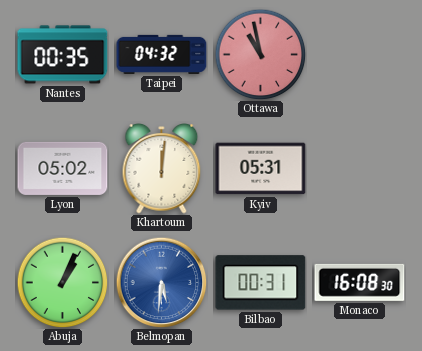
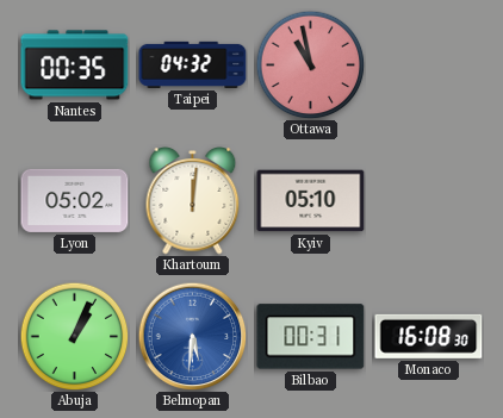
Kyiv: 05:31 -> 05:10 (311, 201)
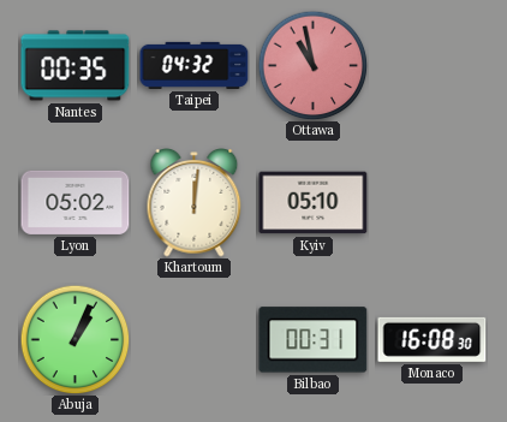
Belmopan: 5:31 -> none (192, 336)
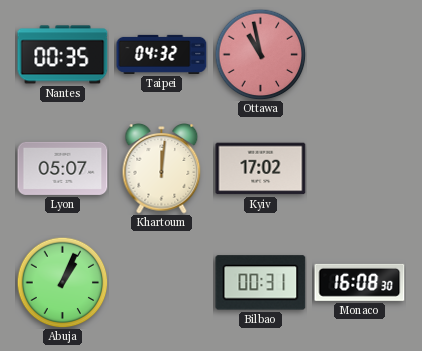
Lyon: 05:02 -> 05:07 (63, 168)
Kyiv: 05:10 -> 17:02 (261, 169)
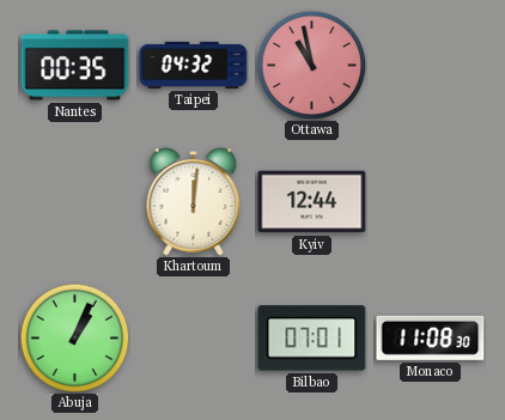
Lyon: 05:07 -> none (63, 168)
Kyiv: 17:02 -> 12:44 (312, 202)
Bilbao: 00:31 -> 07:01 (312, 339)
Monaco: 16:08 -> 11:08 (431, 337)
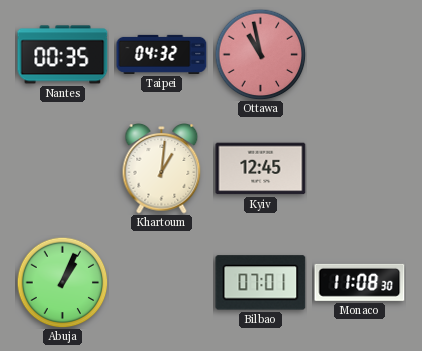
Khartoum: 12:01 -> 1:01 (162, 169)
Kyiv: 12:44 -> 12:45 (261, 169)
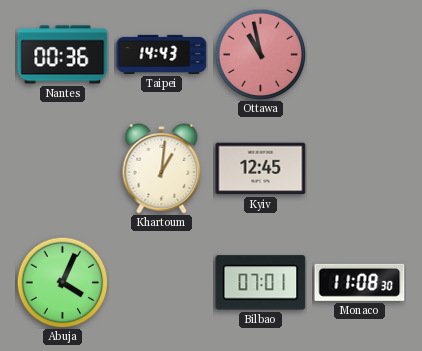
Nantes: 00:35 -> 00:36 (63, 55)
Taipei: 04:32 -> 14:43 (162, 54)
Abuja: 1:04 -> 4:04 (62, 282)
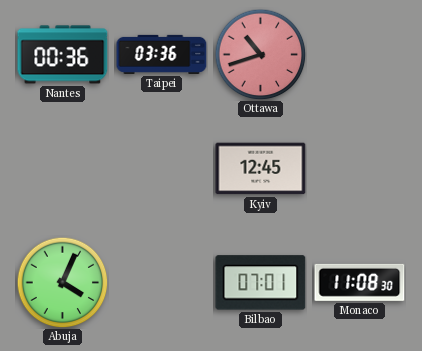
Taipei: 14:43 -> 03:36 (162, 54)
Ottawa: 10:58 -> 10:42 (260, 54)
Khartoum: 1:01 -> none (162, 169)
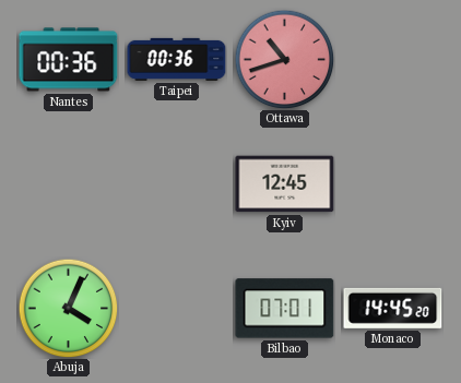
Taipei: 03:36 -> 00:36 (177, 59)
Monaco: 11:08 -> 14:45 (393, 308)
